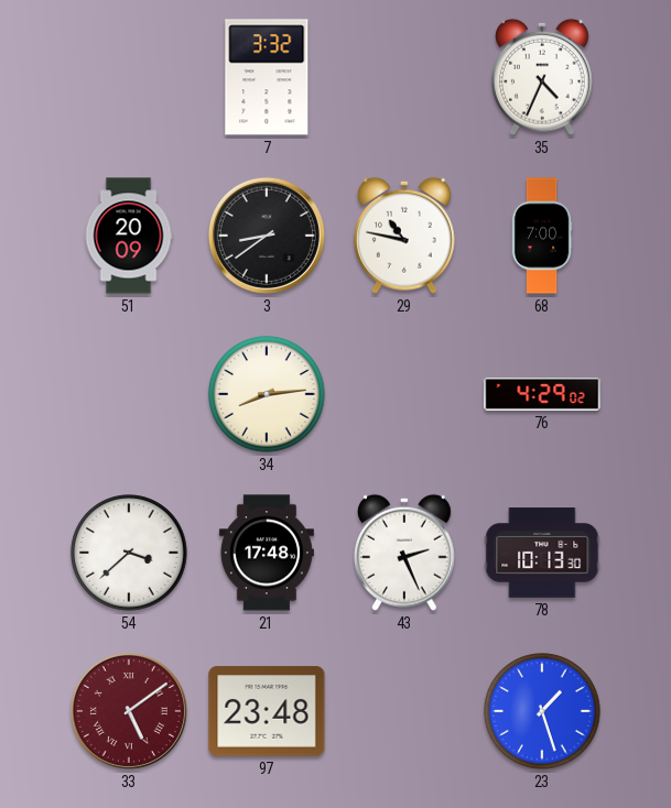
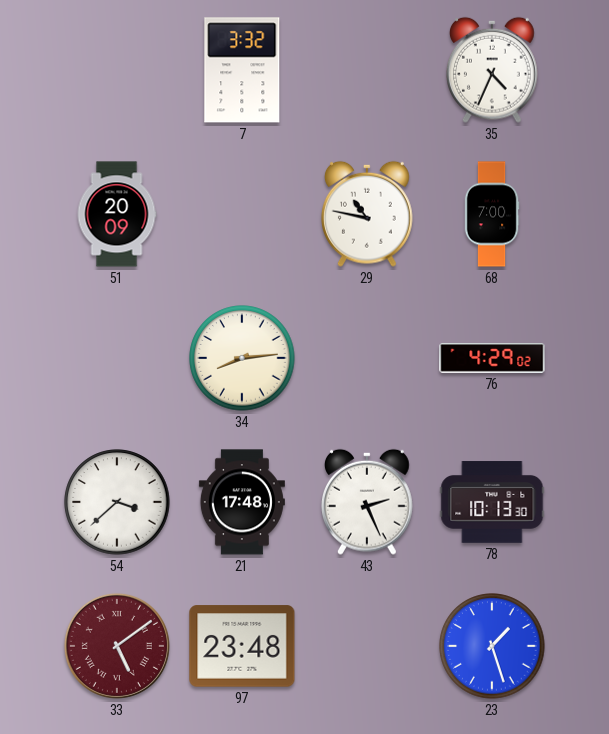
3: 8:39 -> none (267, 236)
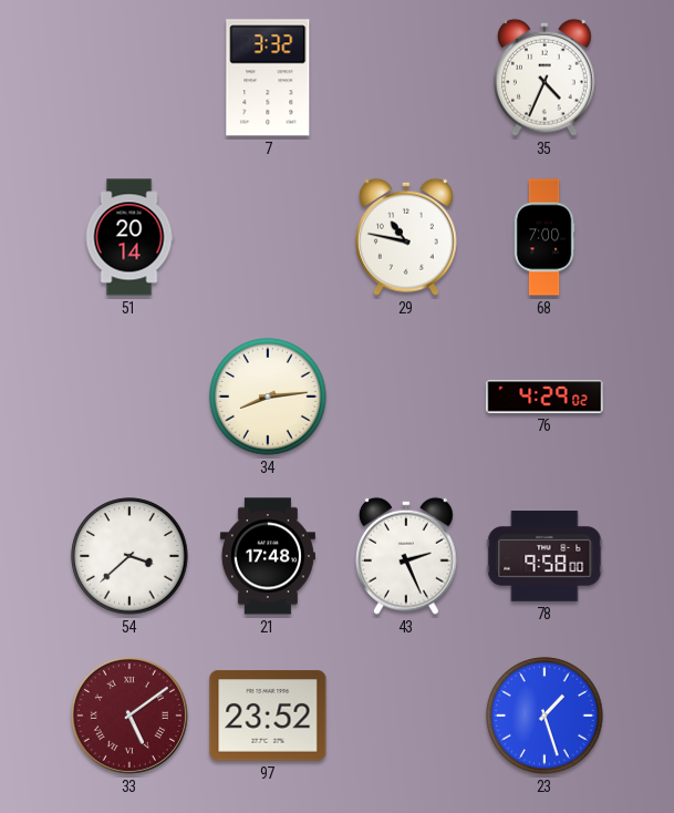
51: 20:09 -> 20:14 (129, 237)
78: 10:13 -> 9:58 (545, 556)
97: 23:48 -> 23:52 (268, 716)
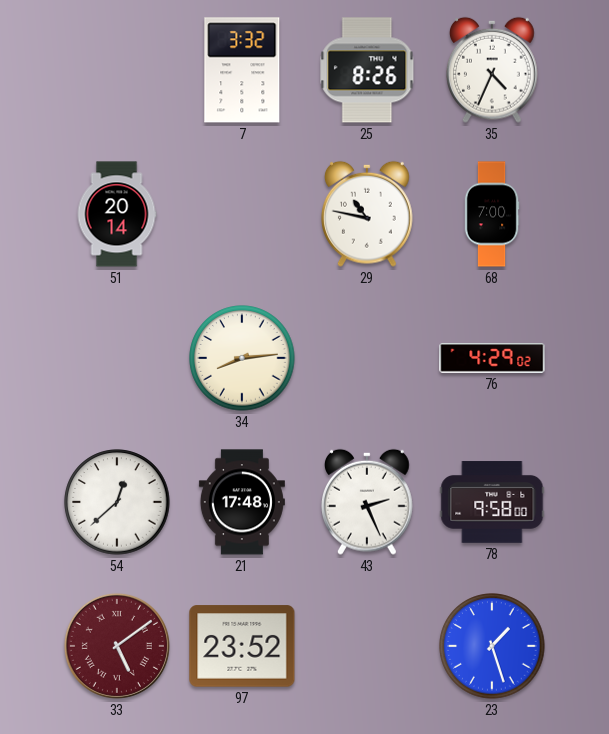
25: none -> 8:26 (367, 70)
54: 3:38 -> 12:38 (117, 502)
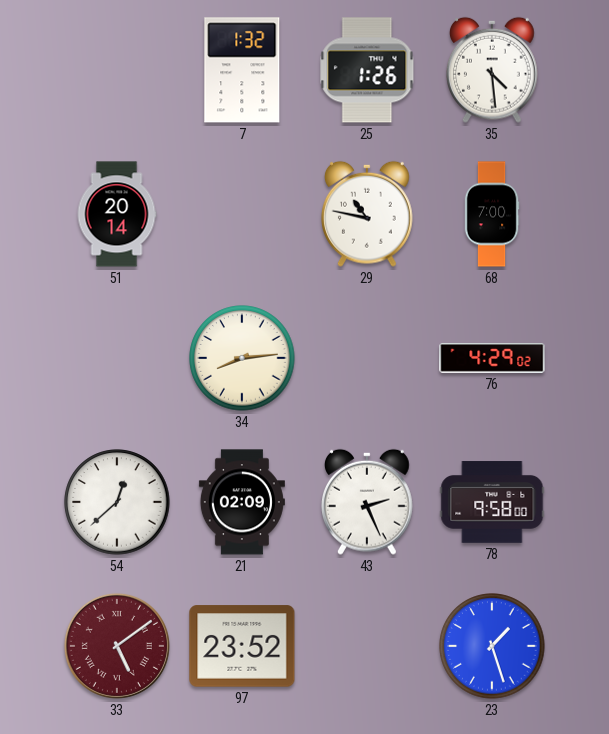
7: 3:32 -> 1:32 (242, 70)
25: 8:26 -> 1:26 (367, 70)
35: 4:34 -> 4:29 (493, 70)
21: 17:48 -> 02:09 (242, 502)
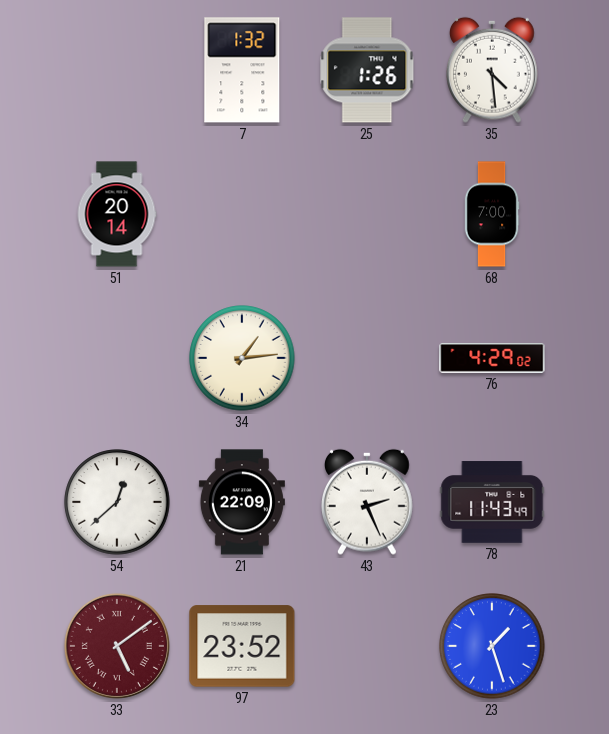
29: 10:47 -> none (368, 214)
34: 8:14 -> 1:14 (242, 358)
21: 02:09 -> 22:09 (242, 502)
78: 9:58 -> 11:43 (492, 502)
